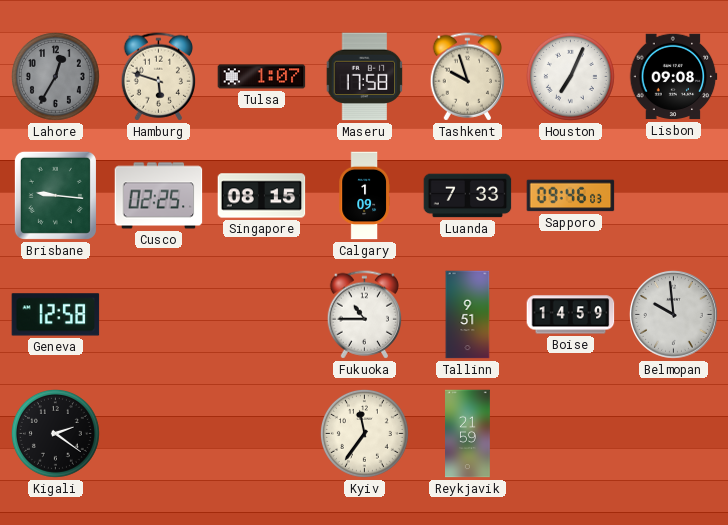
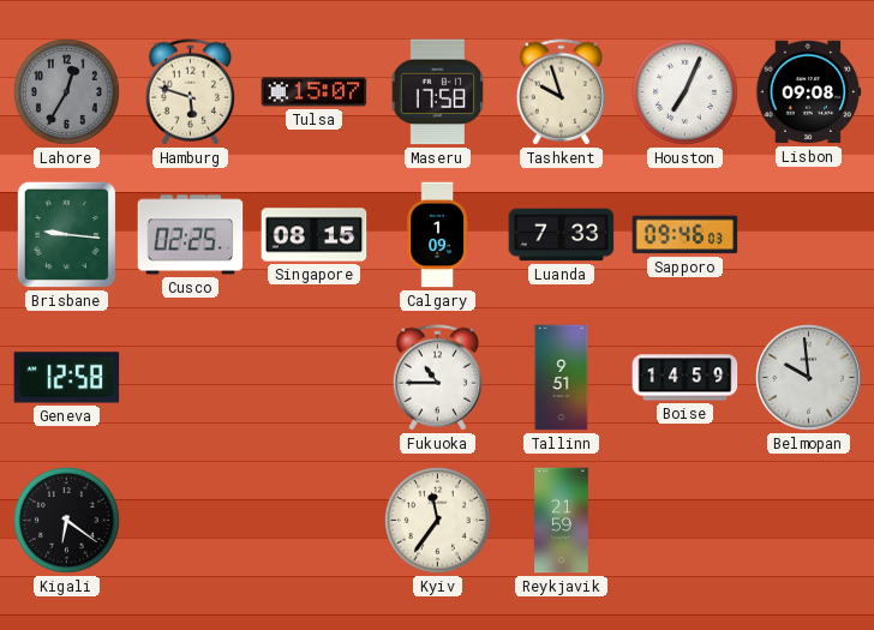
Tulsa: 1:07 -> 15:07 (315, 92)
Kigali: 2:21 -> 6:21 (66, 520)
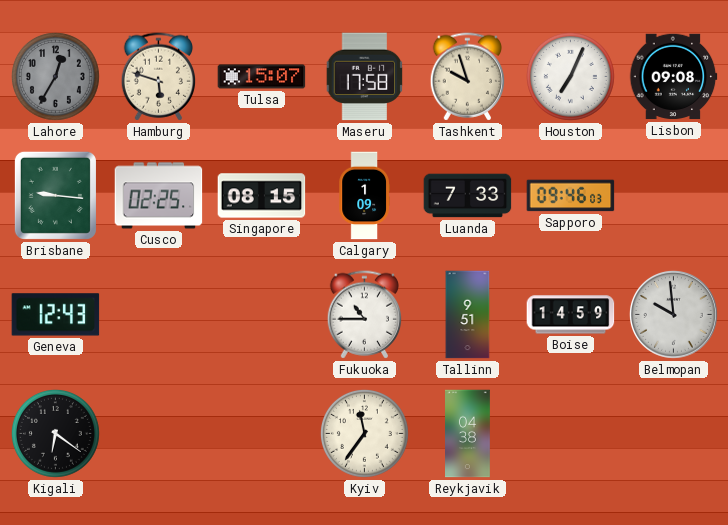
Geneva: 12:58 -> 12:43 (56, 315)
Reykjavik: 21:59 -> 04:38 (468, 434)
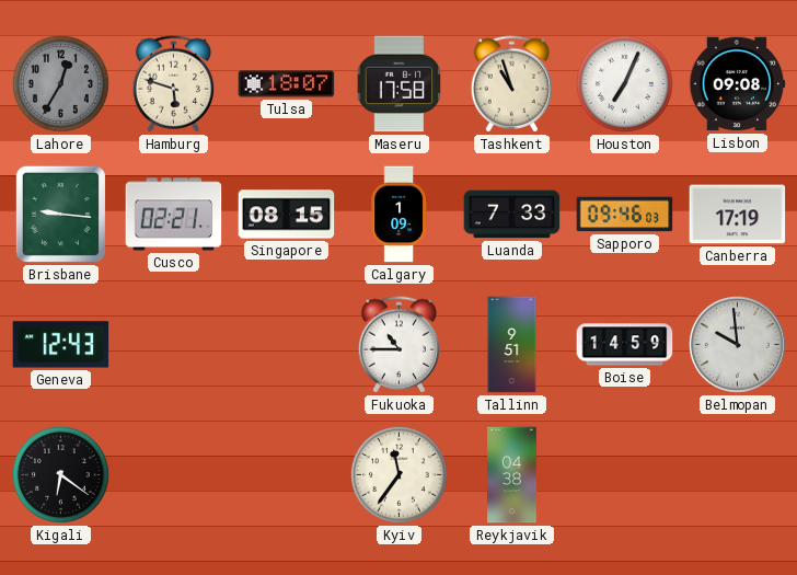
Tulsa: 15:07 -> 18:07 (287, 84)
Tashkent: 9:57 -> 10:57 (512, 84)
Cusco: 02:25 -> 02:21 (174, 215)
Canberra: none -> 17:19 (738, 215)
